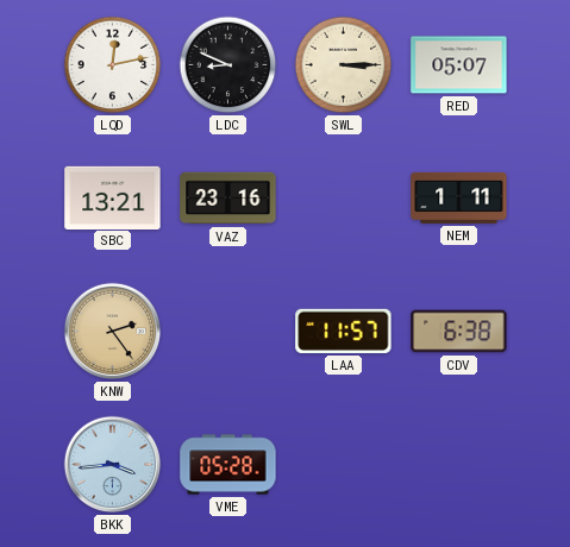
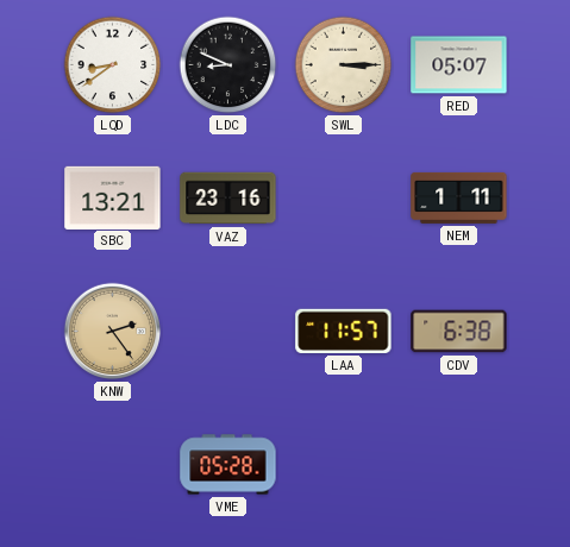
LQD: 12:13 -> 8:39 (113, 65)
BKK: 3:44 -> none (113, 465)
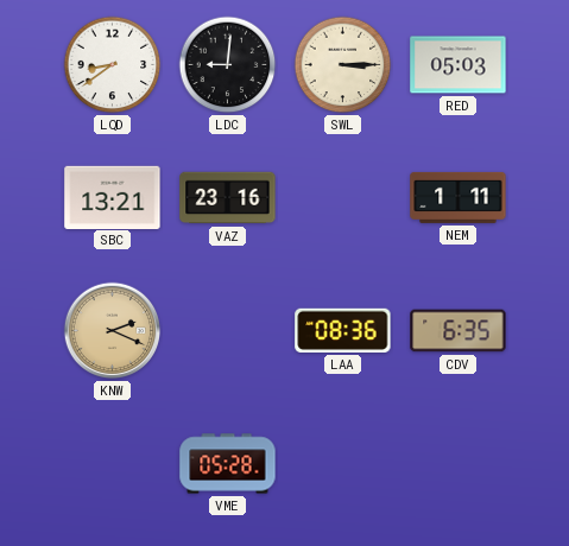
LDC: 8:49 -> 9:01 (228, 65)
RED: 05:07 -> 05:03 (459, 65)
KNW: 2:24 -> 2:19 (113, 331)
LAA: 11:57 -> 08:36 (343, 330)
CDV: 6:38 -> 6:35 (459, 331)
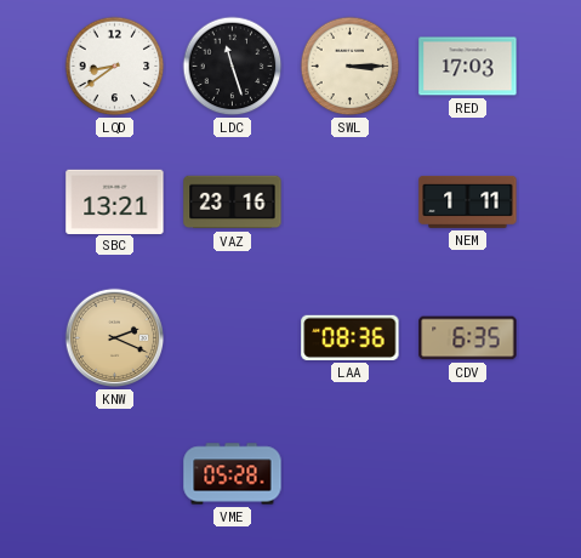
LDC: 9:01 -> 11:27 (233, 67)
RED: 05:03 -> 17:03 (468, 67)
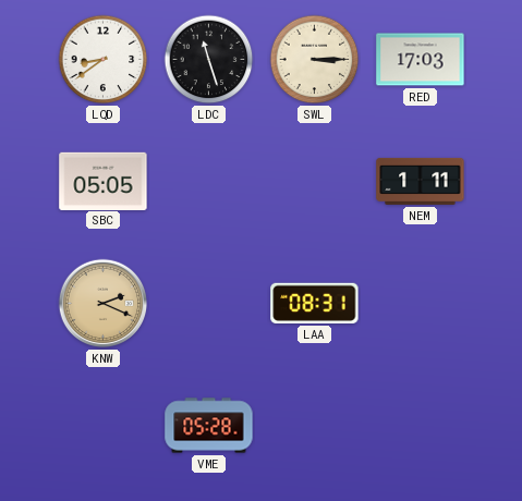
SBC: 13:21 -> 05:05 (104, 181)
VAZ: 23:16 -> none (233, 203)
LAA: 08:36 -> 08:31 (315, 303)
CDV: 6:35 -> none (468, 338)
